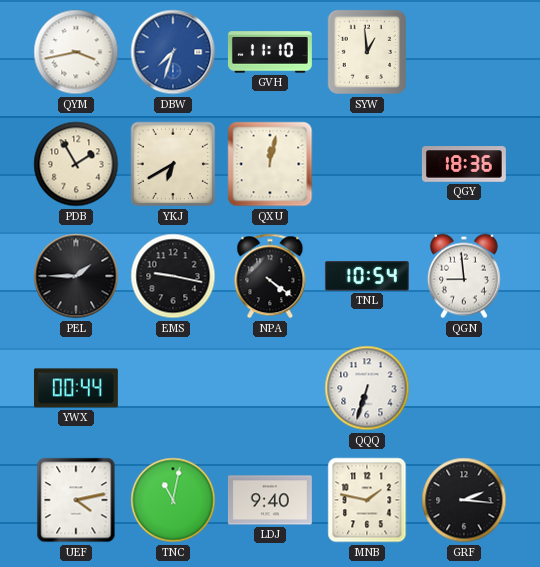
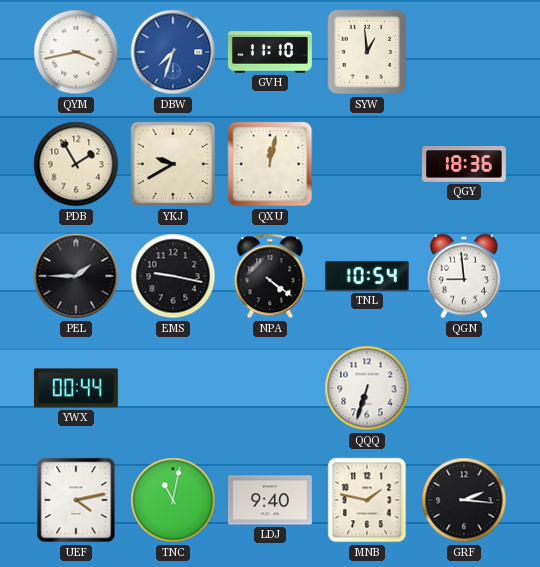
YKJ: 6:40 -> 9:40 (173, 164)
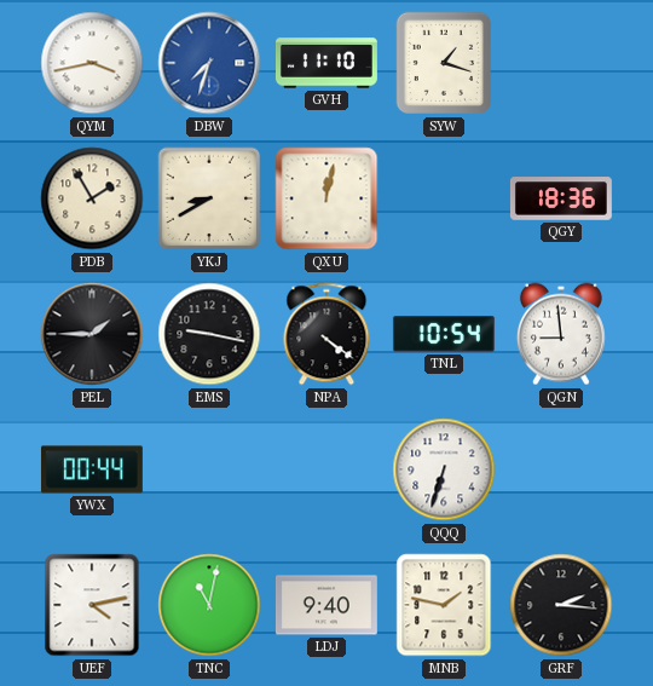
SYW: 12:59 -> 1:18 (443, 63)
YKJ: 9:40 -> 8:40 (209, 198)
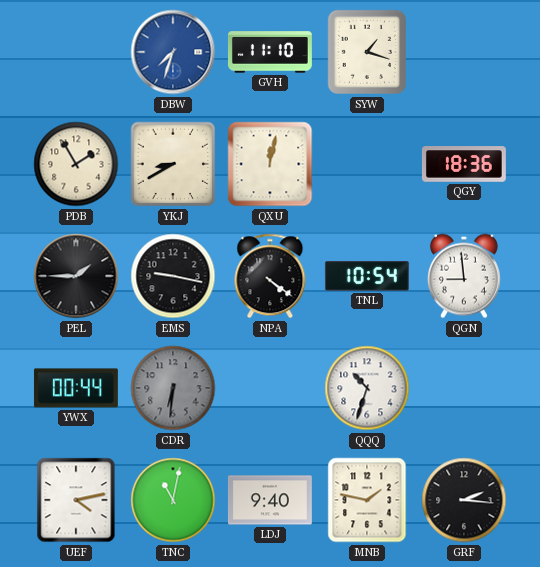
QYM: 3:43 -> none (92, 63)
CDR: none -> 6:31 (173, 388)
QQQ: 6:33 -> 10:33 (367, 388)
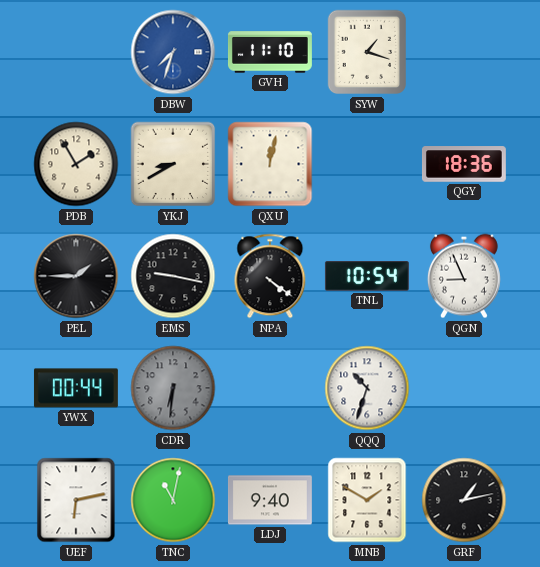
QGN: 8:59 -> 8:56 (464, 276)
UEF: 4:13 -> 6:13 (76, 500)
MNB: 1:47 -> 1:50 (367, 500)
GRF: 2:16 -> 1:13 (464, 500)
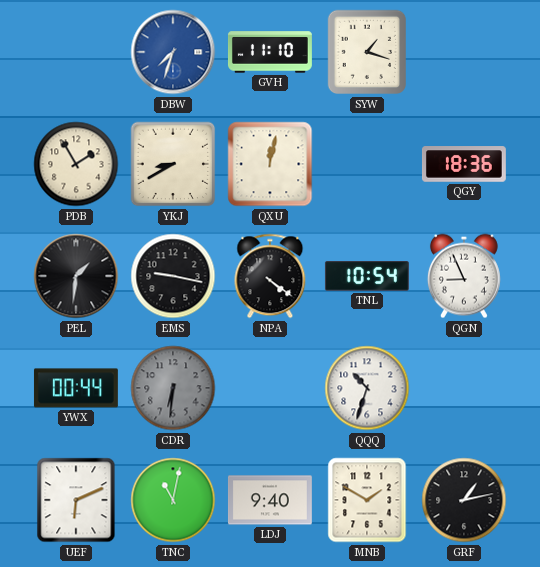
PEL: 1:45 -> 1:31 (76, 276)
UEF: 6:13 -> 6:11 (76, 500)
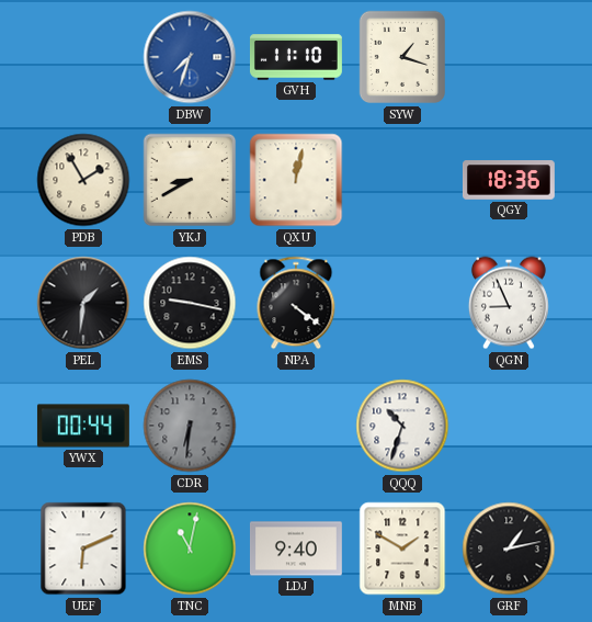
TNL: 10:54 -> none (367, 277)
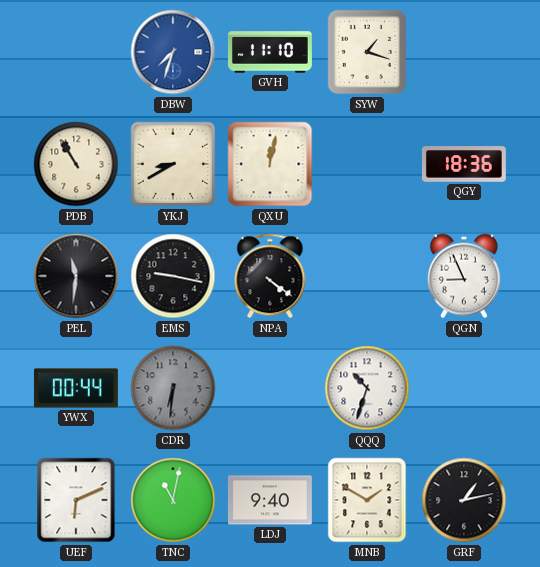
PDB: 1:55 -> 10:55 (76, 164)
PEL: 1:31 -> 11:31 (76, 276)
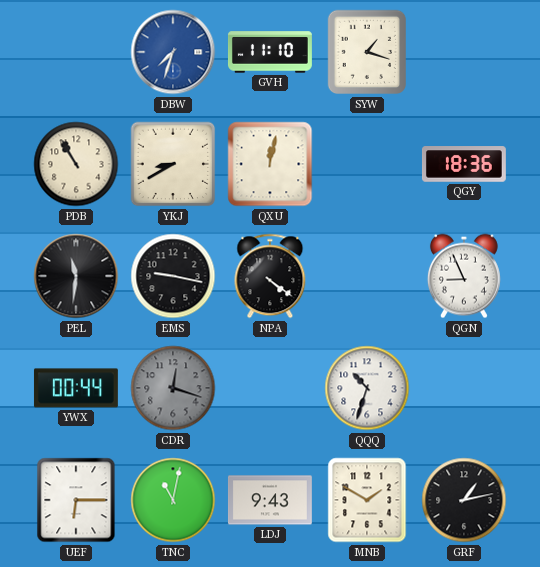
CDR: 6:31 -> 12:18 (173, 388)
UEF: 6:11 -> 6:15 (76, 500)
LDJ: 9:40 -> 9:43 (270, 500)
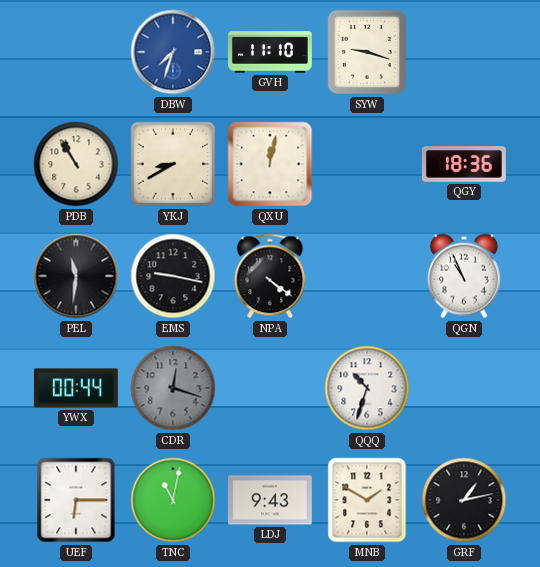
SYW: 1:18 -> 9:18 (366, 52)
QGN: 8:56 -> 10:56 (464, 276)
